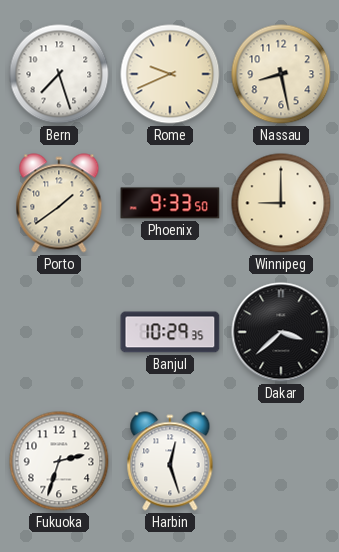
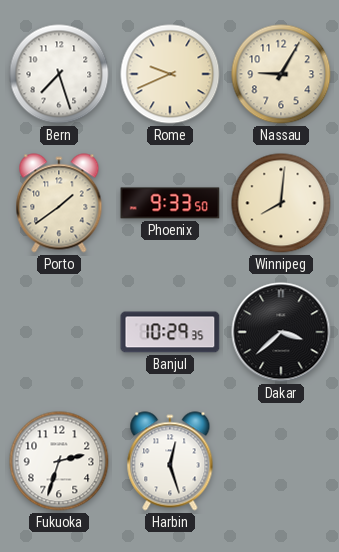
Nassau: 8:28 -> 9:05 (281, 74)
Winnipeg: 9:00 -> 8:01 (281, 203)
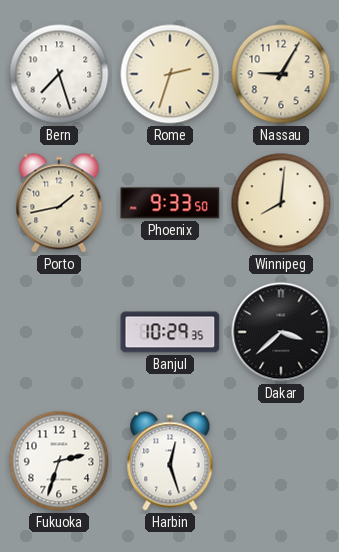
Rome: 9:41 -> 2:33 (170, 74)
Porto: 1:39 -> 1:43 (59, 203)
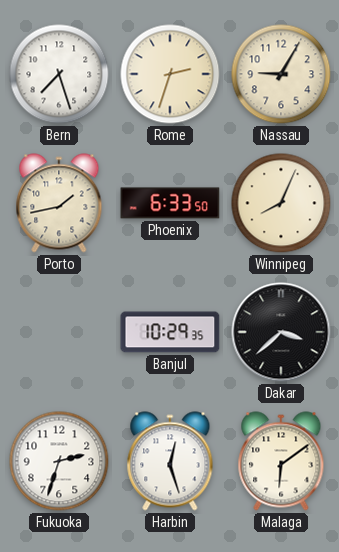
Phoenix: 9:33 -> 6:33 (170, 203)
Winnipeg: 8:01 -> 8:04 (281, 203)
Malaga: none -> 6:09 (281, 461)
